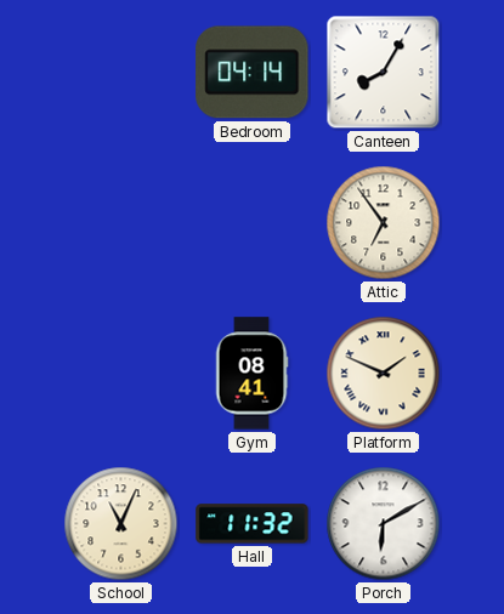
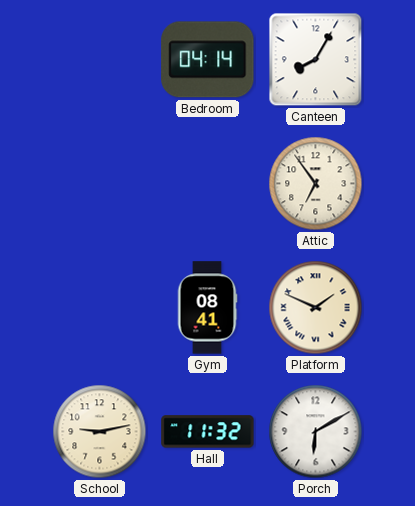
School: 11:04 -> 9:13 (100, 432)
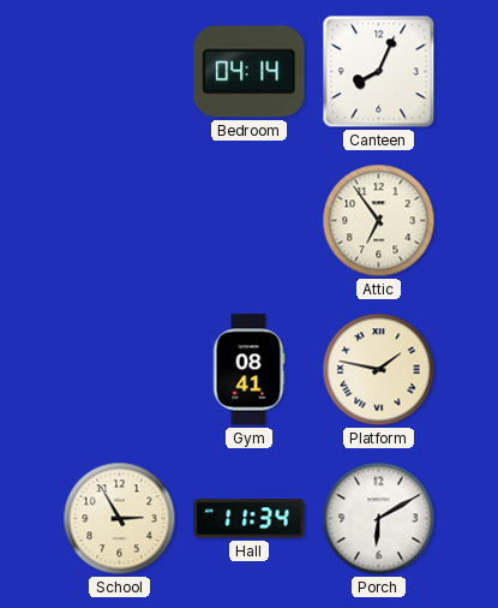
Canteen: 8:05 -> 8:04 (379, 72)
Platform: 1:49 -> 1:47 (379, 370)
School: 9:13 -> 2:55 (120, 519)
Hall: 11:32 -> 11:34 (250, 519)
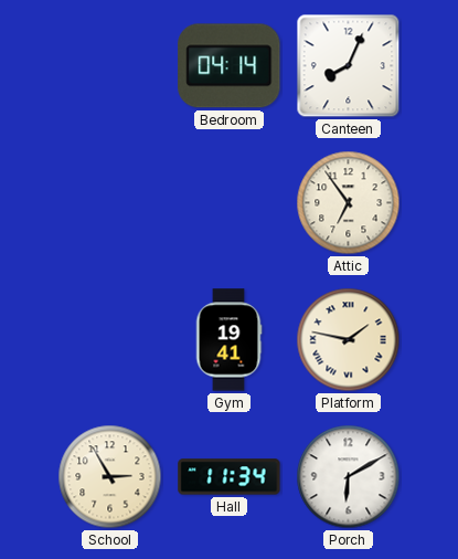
Gym: 08:41 -> 19:41 (228, 340)
